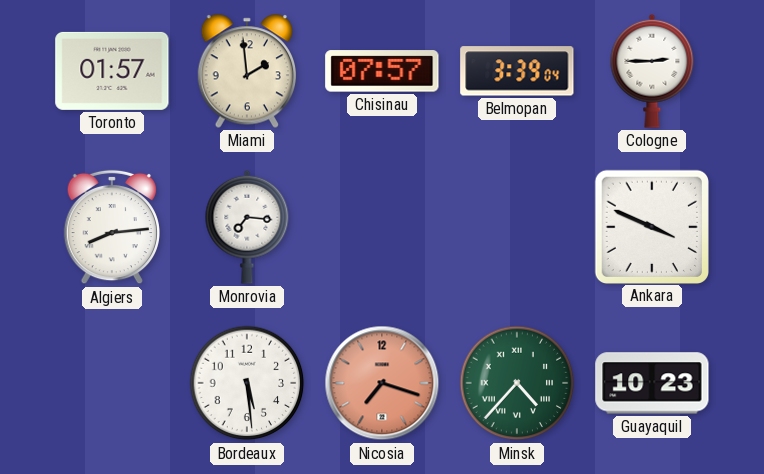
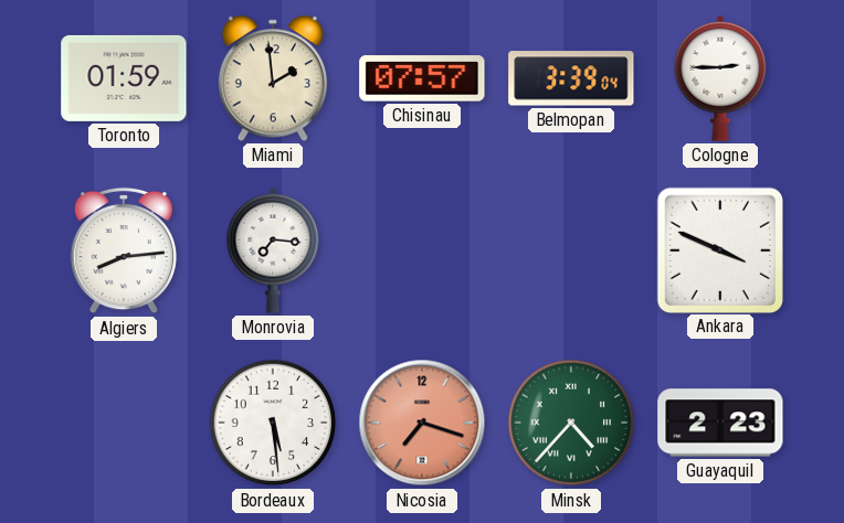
Toronto: 01:57 -> 01:59 (124, 78)
Guayaquil: 10:23 -> 2:23 (720, 423)
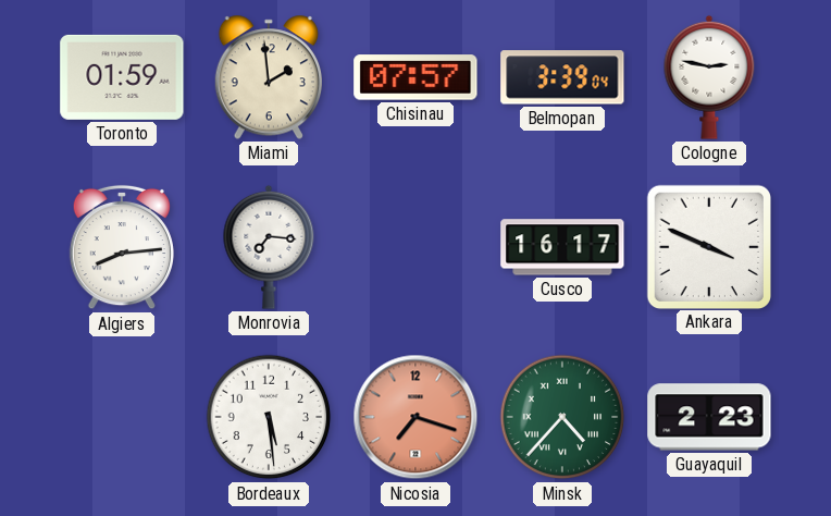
Cologne: 2:45 -> 2:47 (709, 77)
Cusco: none -> 16:17 (562, 247)
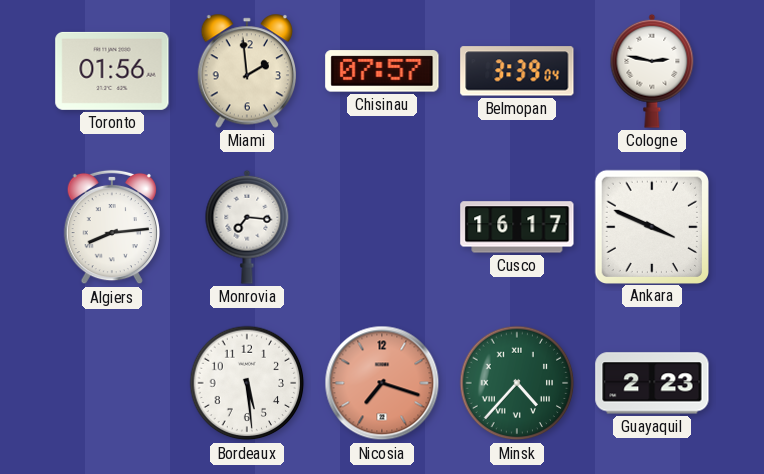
Toronto: 01:59 -> 01:56 (112, 71)
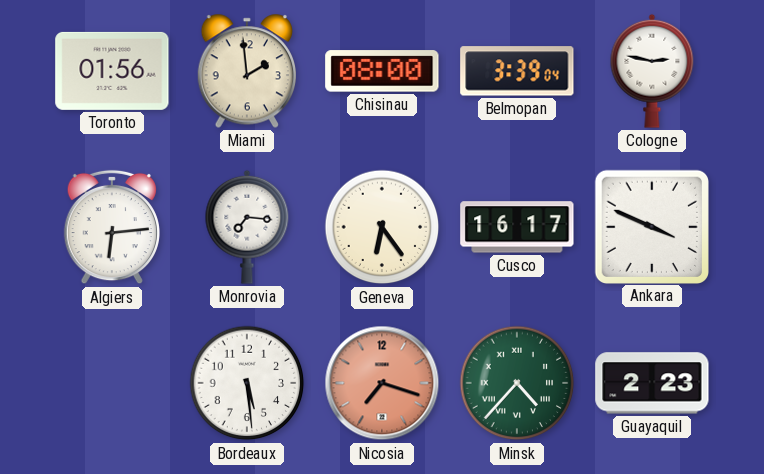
Chisinau: 07:57 -> 08:00 (382, 71)
Algiers: 8:14 -> 6:14 (111, 227)
Geneva: none -> 6:24 (382, 227)
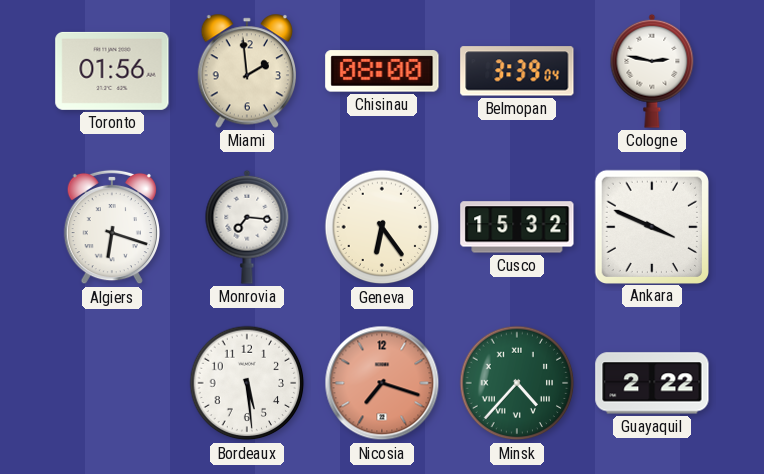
Algiers: 6:14 -> 6:18 (111, 227)
Cusco: 16:17 -> 15:32 (517, 227)
Guayaquil: 2:23 -> 2:22 (652, 383)
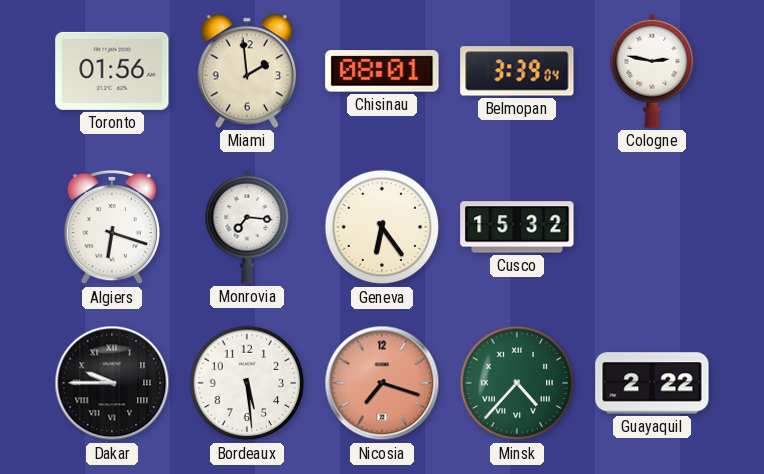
Chisinau: 08:00 -> 08:01 (382, 71)
Ankara: 3:49 -> none (651, 226)
Dakar: none -> 9:45 (112, 383)
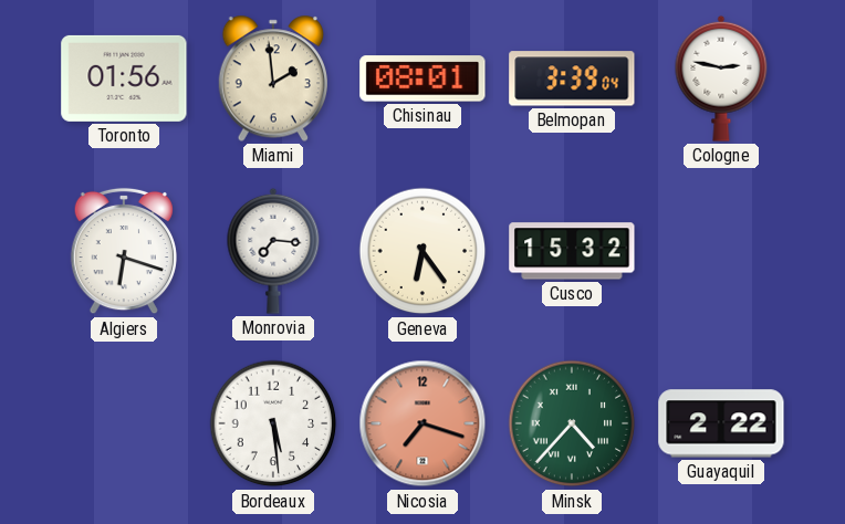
Dakar: 9:45 -> none (112, 383)
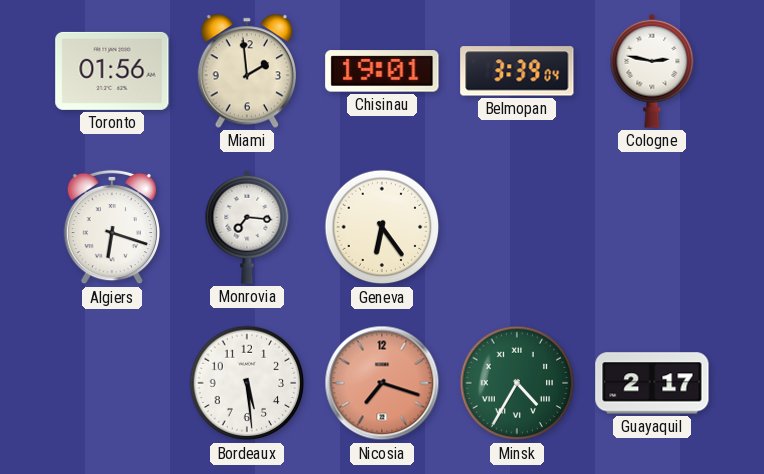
Chisinau: 08:01 -> 19:01 (382, 71)
Cusco: 15:32 -> none (572, 251)
Minsk: 4:37 -> 4:35 (517, 383)
Guayaquil: 2:22 -> 2:17 (652, 383)
